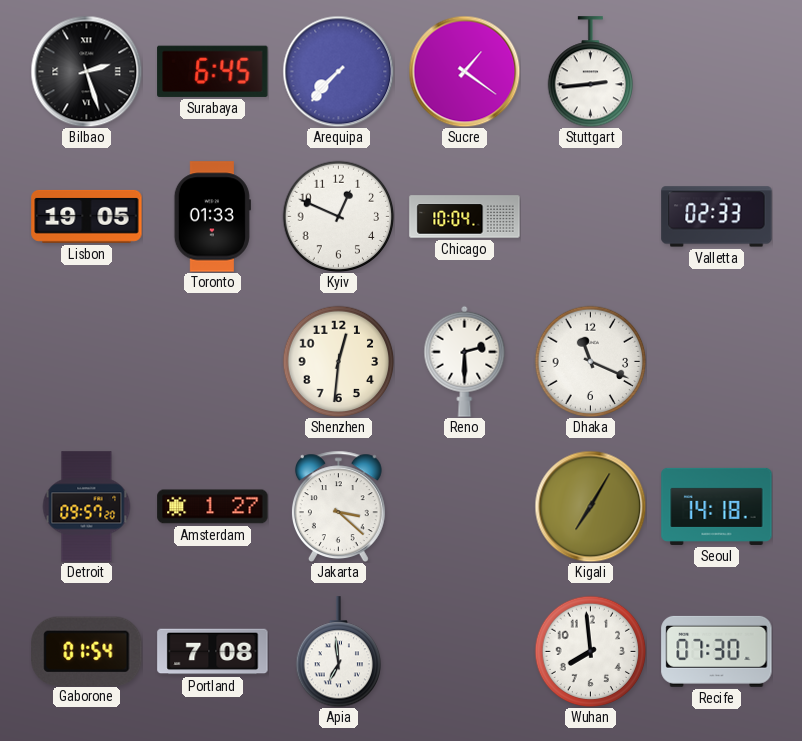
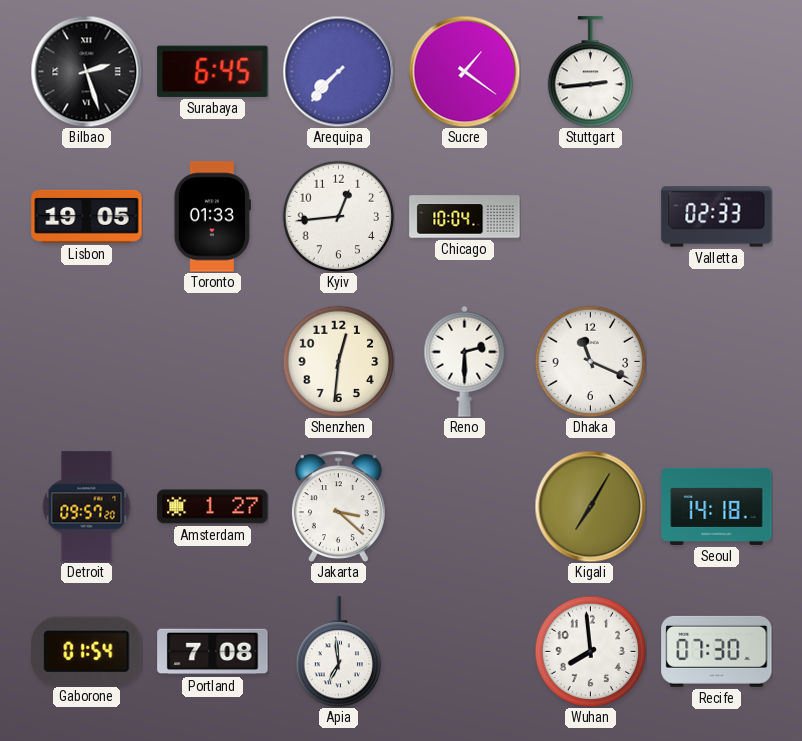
Kyiv: 12:49 -> 12:44 (338, 216)
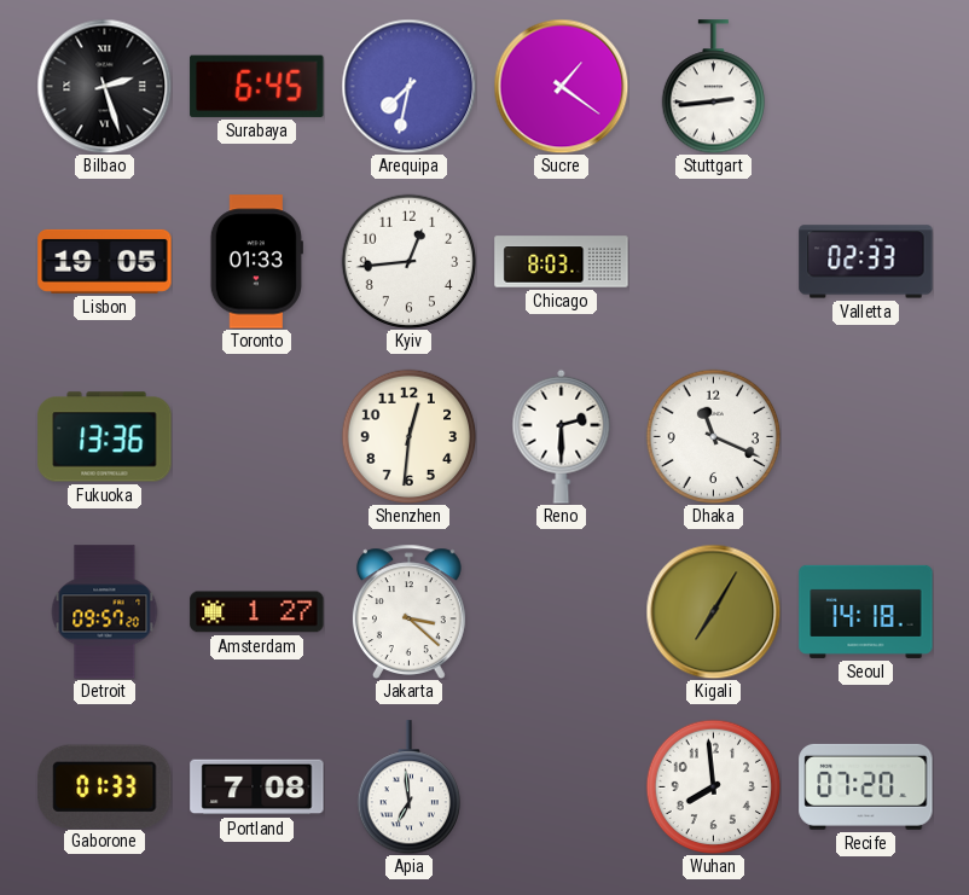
Arequipa: 7:37 -> 7:32 (408, 86)
Chicago: 10:04 -> 8:03 (562, 262)
Fukuoka: none -> 13:36 (105, 437)
Gaborone: 01:54 -> 01:33 (105, 786)
Recife: 07:30 -> 07:20 (866, 786)
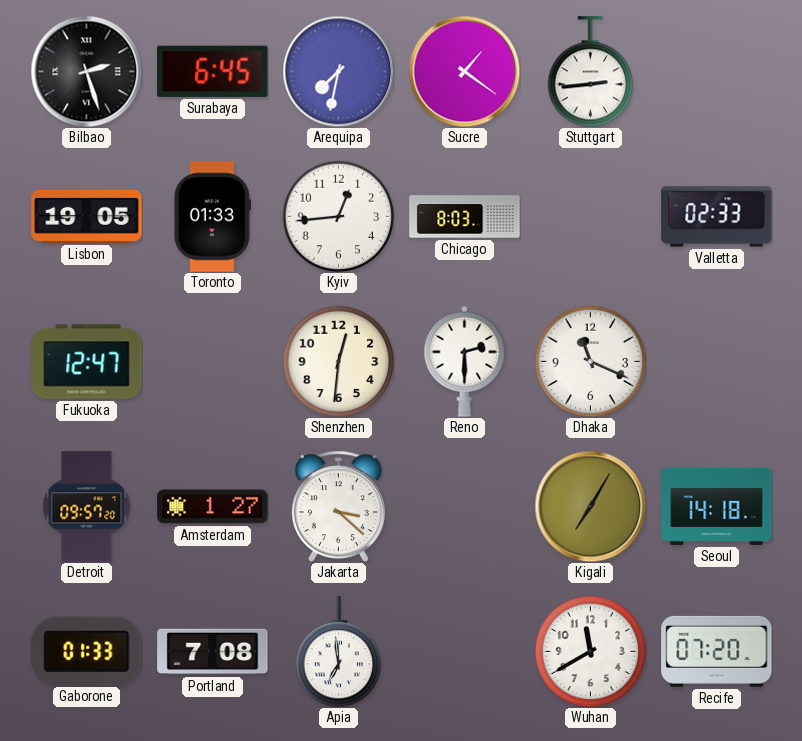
Fukuoka: 13:36 -> 12:47 (87, 362)
Wuhan: 7:59 -> 11:40 (590, 651)
